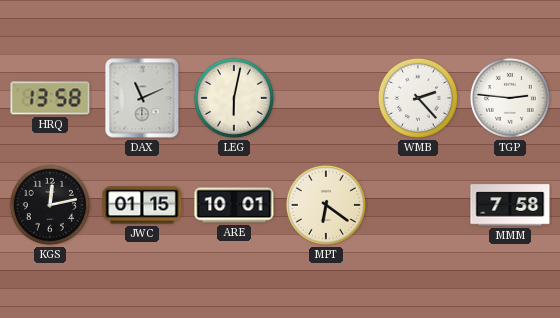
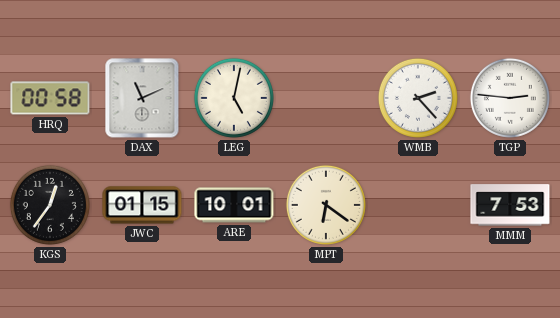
HRQ: 13:58 -> 00:58 (50, 98)
LEG: 6:02 -> 5:02 (234, 98)
KGS: 12:13 -> 12:36 (50, 205)
MMM: 7:58 -> 7:53 (510, 205)
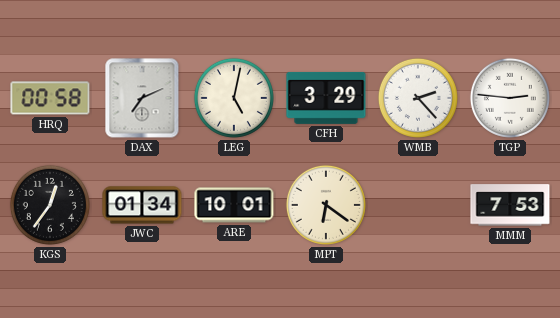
DAX: 11:11 -> 7:11 (142, 98)
CFH: none -> 3:29 (326, 98)
JWC: 01:15 -> 01:34 (142, 205)
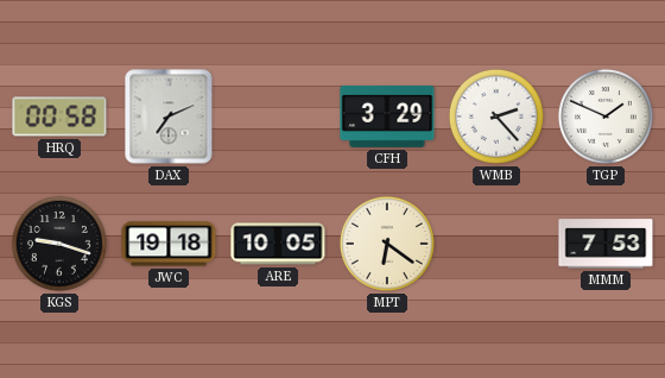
LEG: 5:02 -> none (234, 98)
TGP: 2:46 -> 1:49 (606, 116)
KGS: 12:36 -> 9:18 (59, 244)
JWC: 01:34 -> 19:18 (169, 244)
ARE: 10:01 -> 10:05 (278, 244)
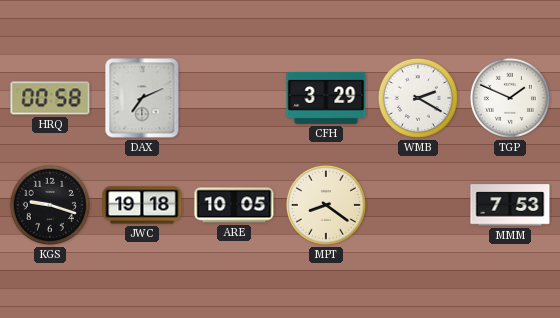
WMB: 2:23 -> 2:20 (418, 98)
MPT: 6:21 -> 8:21 (326, 205)
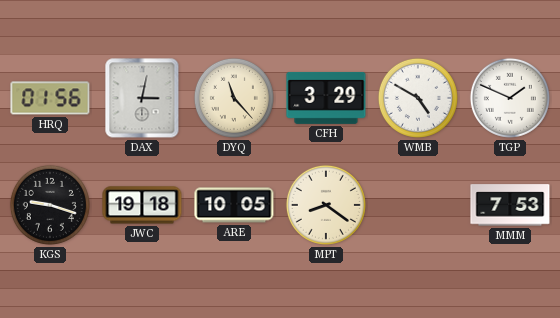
HRQ: 00:58 -> 01:56 (50, 98)
DAX: 7:11 -> 3:02 (142, 98)
DYQ: none -> 11:23 (234, 98)
WMB: 2:20 -> 4:50 (418, 98)
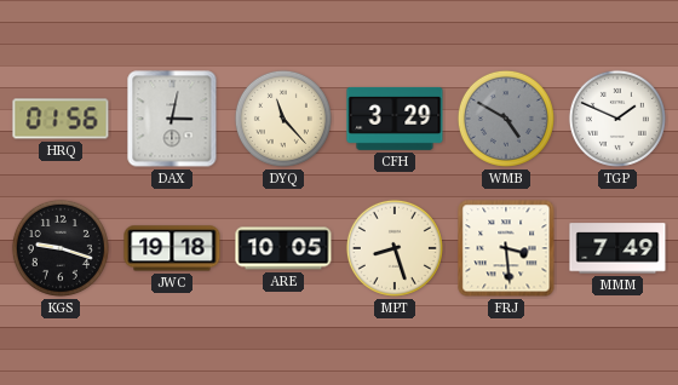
WMB dial: white -> grey (506, 119)
MPT: 8:21 -> 8:27 (395, 248)
FRJ: none -> 3:29 (506, 248)
MMM: 7:53 -> 7:49 (617, 248)
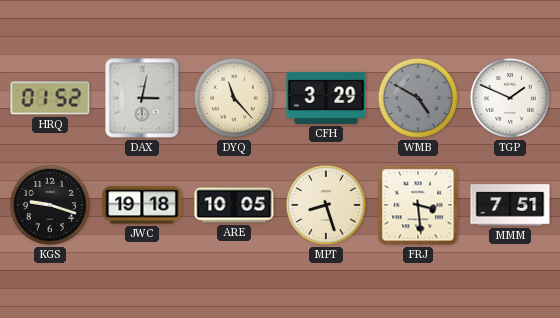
HRQ: 01:56 -> 01:52 (50, 98)
MMM: 7:49 -> 7:51 (510, 205)
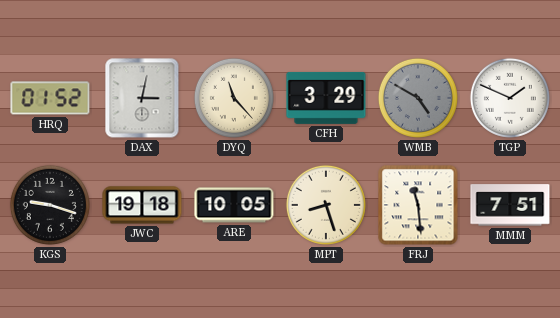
FRJ: 3:29 -> 11:29 (418, 205)
